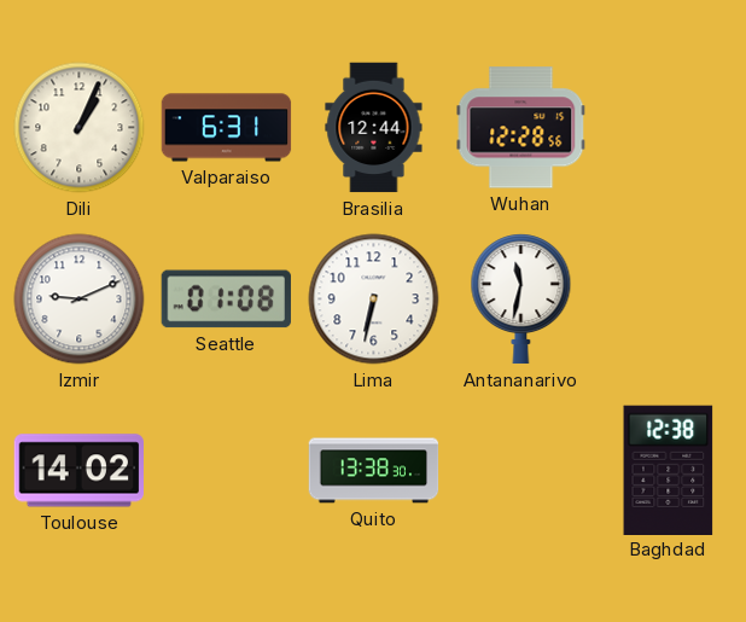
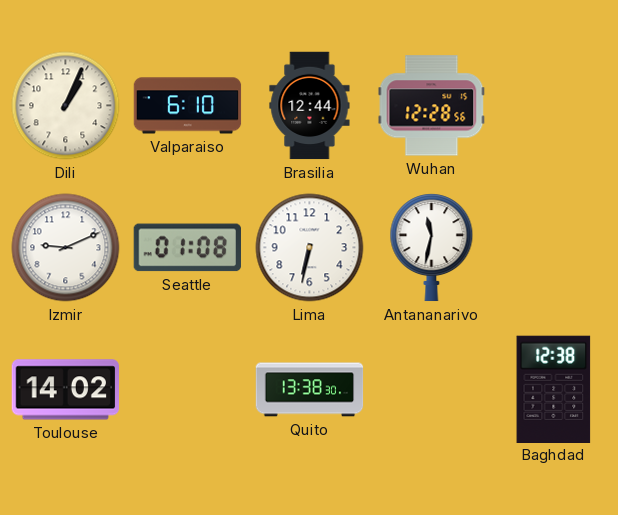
Valparaiso: 6:31 -> 6:10 (188, 106)
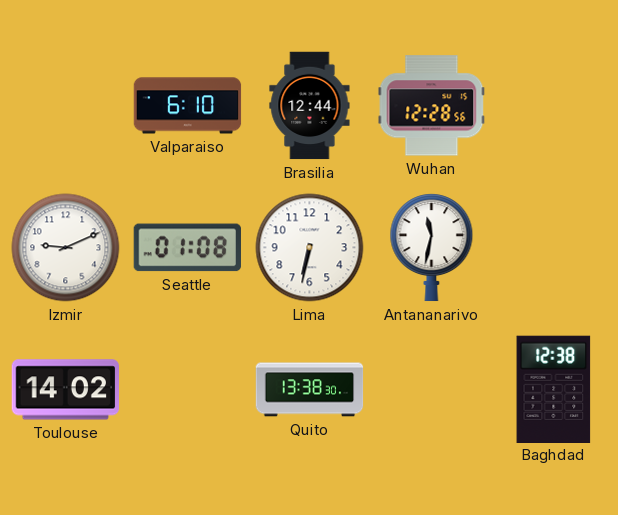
Dili: 1:04 -> none (66, 106)
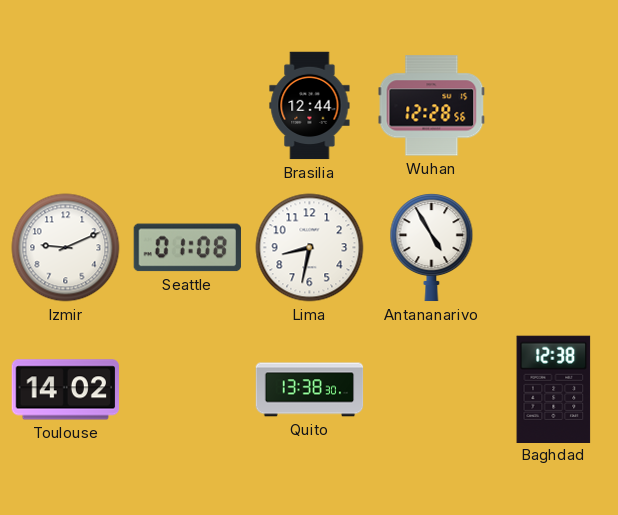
Valparaiso: 6:10 -> none (188, 106)
Lima: 6:32 -> 8:32 (310, 248)
Antananarivo: 11:32 -> 4:55 (432, 248)
